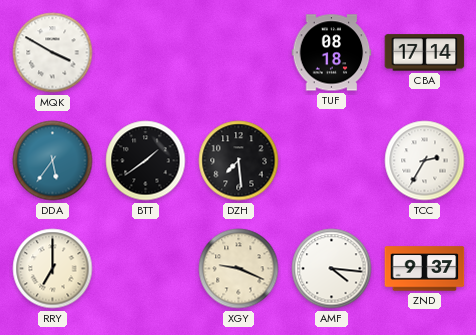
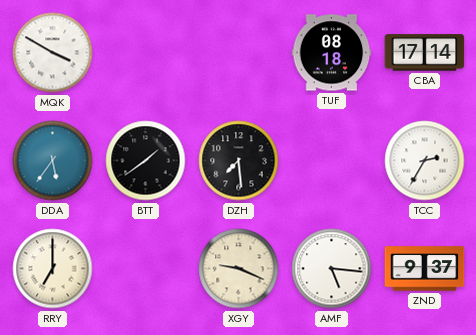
AMF: 4:16 -> 5:16 (332, 269)
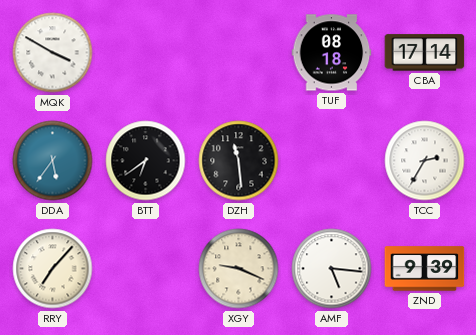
BTT: 1:39 -> 6:39 (146, 161)
DZH: 7:29 -> 11:29 (239, 161)
RRY: 7:00 -> 7:07 (53, 269)
ZND: 9:37 -> 9:39 (425, 269)
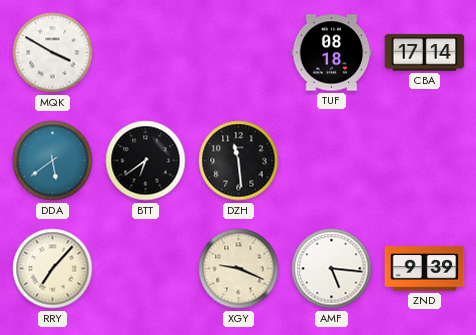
DDA: 5:36 -> 5:39 (53, 161)
TCC: 2:35 -> none (425, 161)
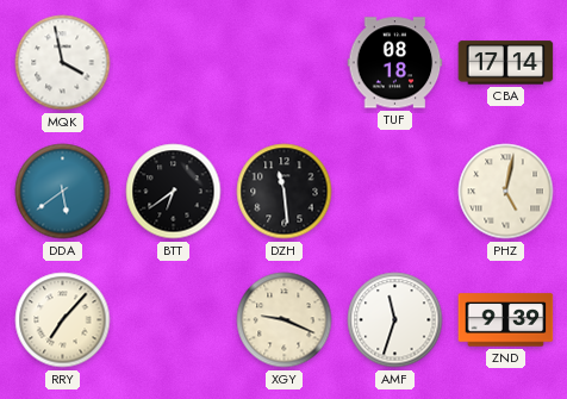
MQK: 3:50 -> 3:58 (63, 63)
PHZ: none -> 5:02 (506, 192)
AMF: 5:16 -> 11:33 (395, 320)
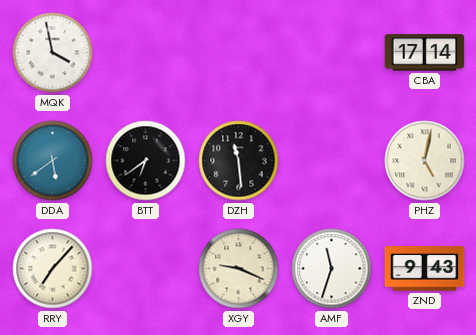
TUF: 08:18 -> none (395, 63)
ZND: 9:39 -> 9:43 (425, 269)
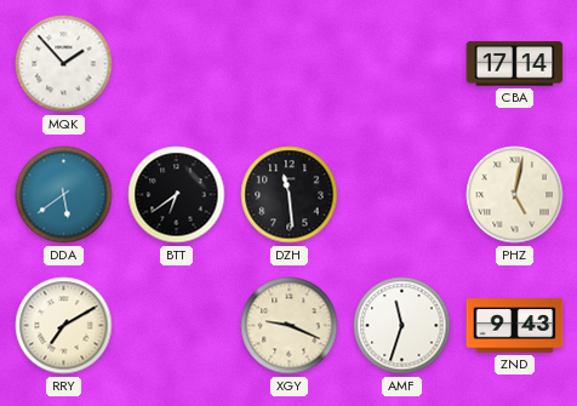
MQK: 3:58 -> 1:53 (64, 64)
RRY: 7:07 -> 7:10 (64, 326)
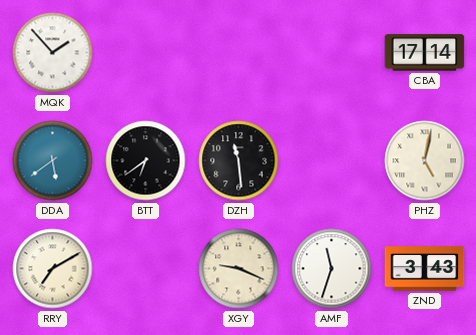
ZND: 9:43 -> 3:43 (425, 269)
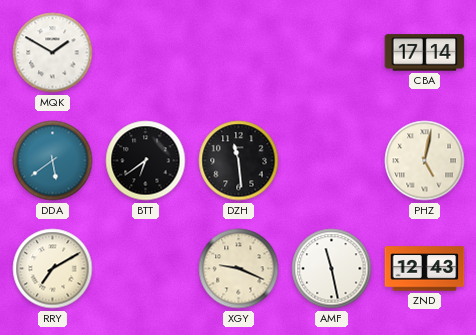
MQK: 1:53 -> 1:50 (53, 53)
AMF: 11:33 -> 11:28 (332, 269)
ZND: 3:43 -> 12:43 (425, 269)
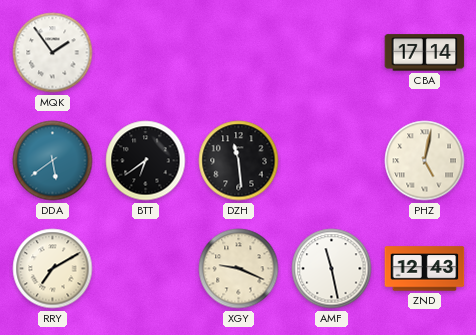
MQK: 1:50 -> 1:54 (53, 53)
